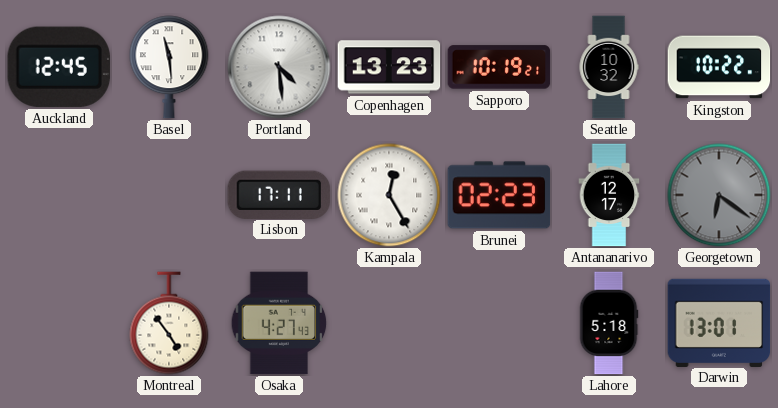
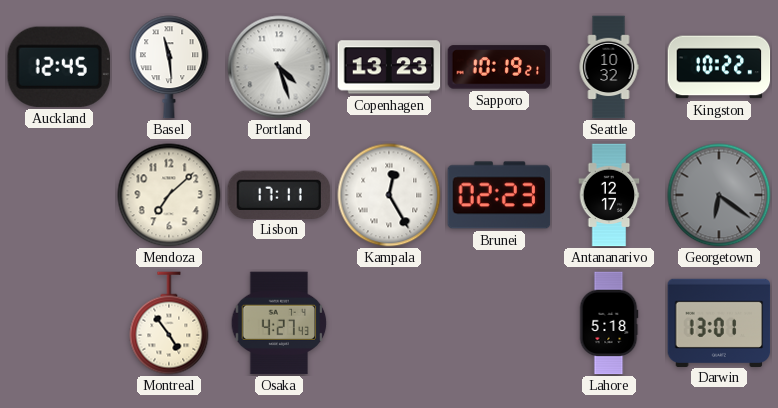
Portland: 4:29 -> 4:27 (279, 67)
Mendoza: none -> 7:08 (169, 195)
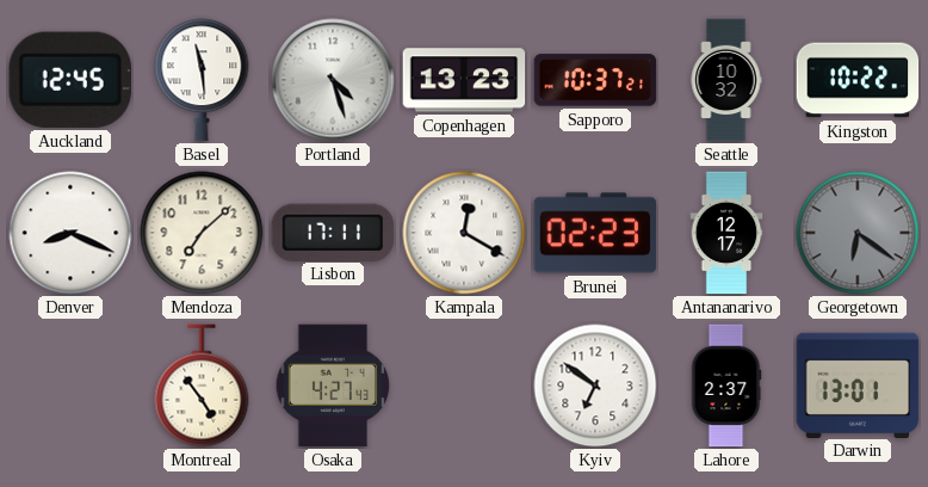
Sapporo: 10:19 -> 10:37 (595, 80)
Denver: none -> 8:19 (70, 233)
Kampala: 12:25 -> 12:20 (464, 233)
Kyiv: none -> 6:51 (595, 386)
Lahore: 5:18 -> 2:37 (726, 386)
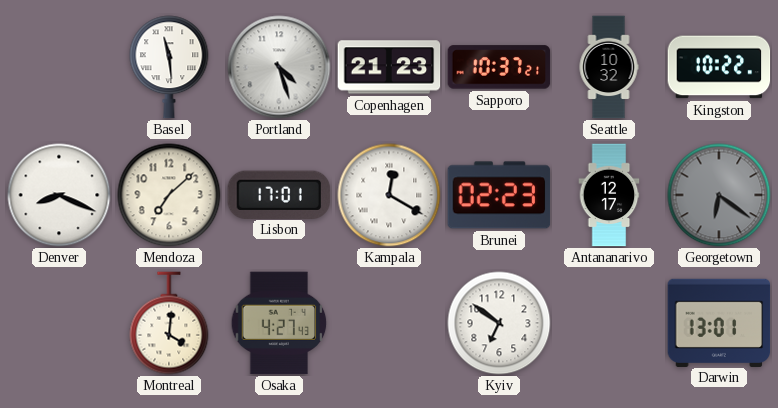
Auckland: 12:45 -> none (70, 80)
Copenhagen: 13:23 -> 21:23 (389, 67)
Lisbon: 17:11 -> 17:01 (279, 194)
Montreal: 4:54 -> 4:01 (169, 323)
Lahore: 2:37 -> none (726, 386)
